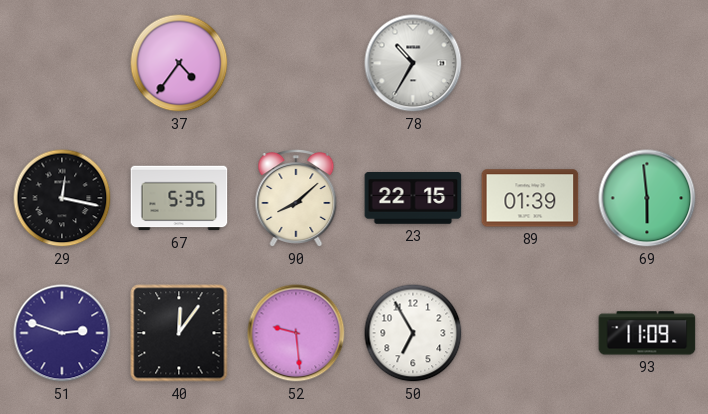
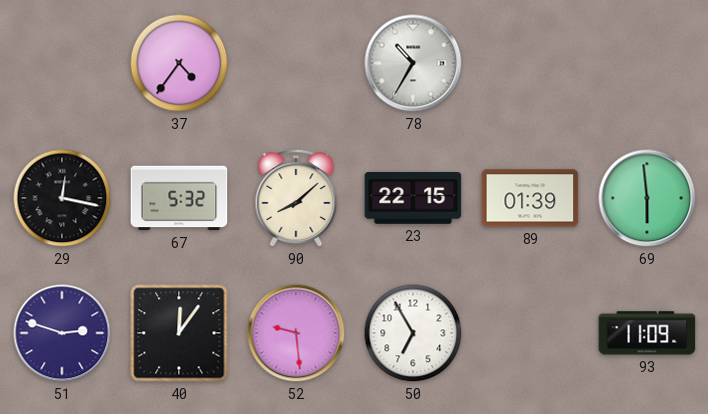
67: 5:35 -> 5:32 (179, 198)
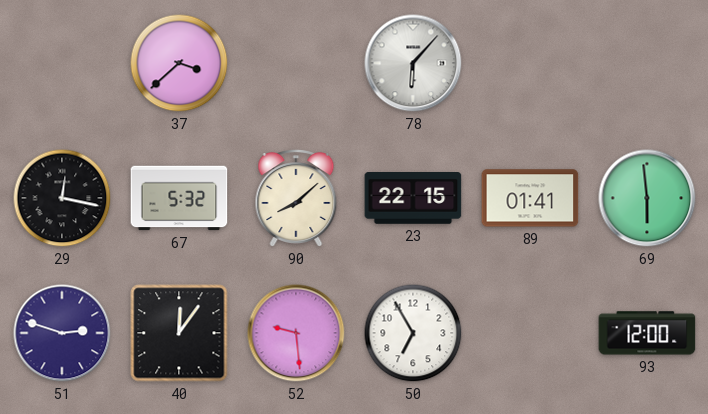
37: 4:36 -> 3:38 (179, 63)
78: 10:35 -> 6:07 (413, 63)
89: 01:39 -> 01:41 (530, 198)
93: 11:09 -> 12:00 (647, 333)
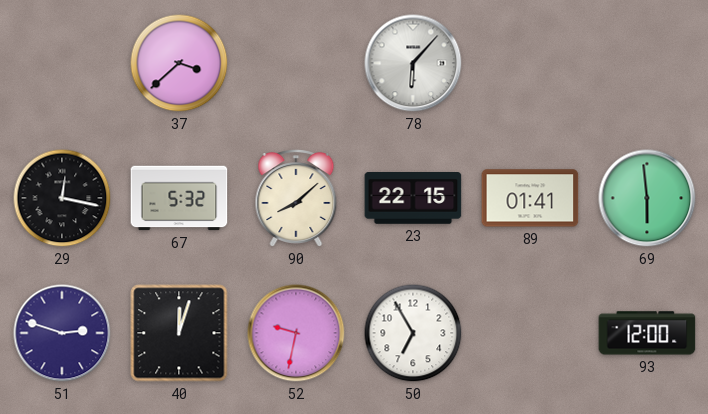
40: 12:06 -> 12:03 (179, 333)
52: 9:29 -> 9:32 (296, 333)
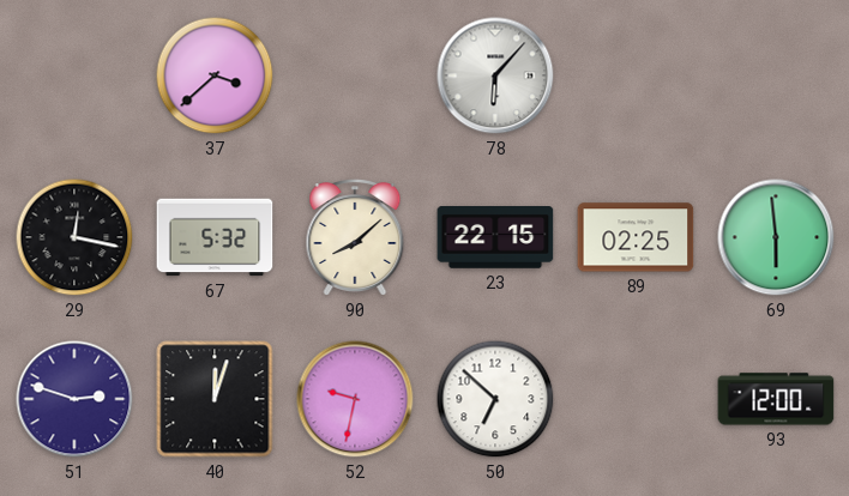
89: 01:41 -> 02:25 (636, 237)
50: 6:55 -> 6:52 (495, 399)
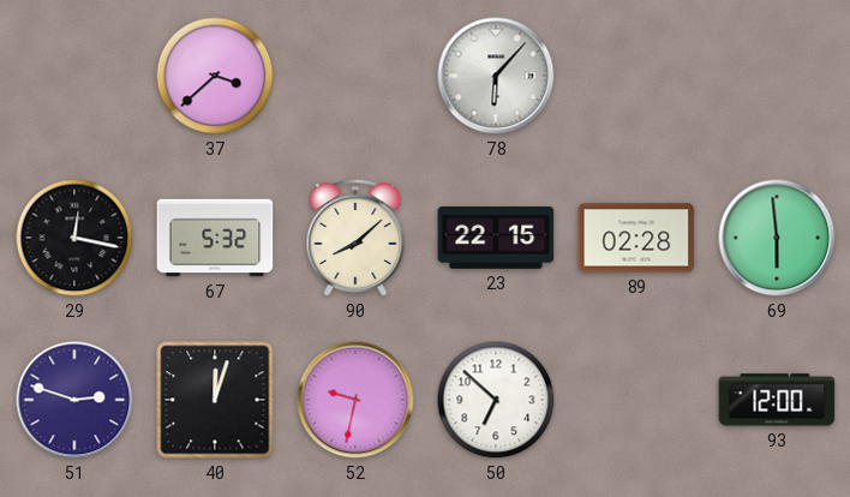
89: 02:25 -> 02:28 (636, 238)
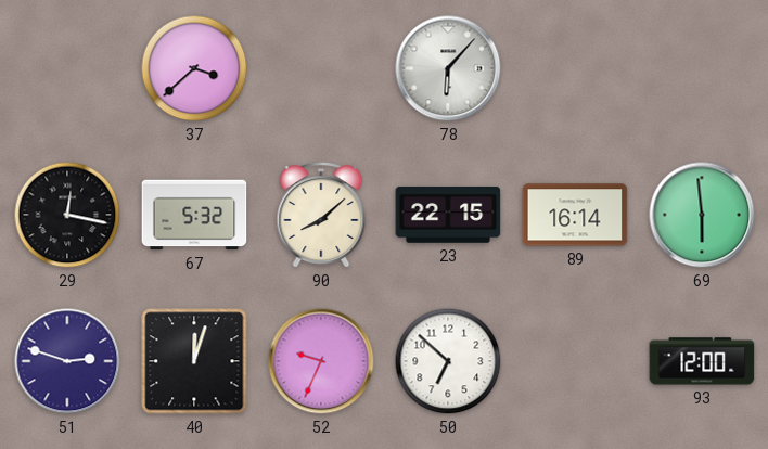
89: 02:28 -> 16:14 (575, 215)
52: 9:32 -> 9:34 (321, 361)
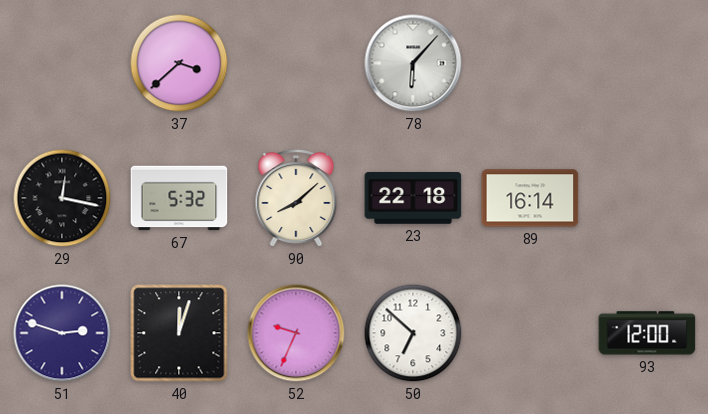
23: 22:15 -> 22:18 (413, 199)
69: 5:59 -> none (702, 215)
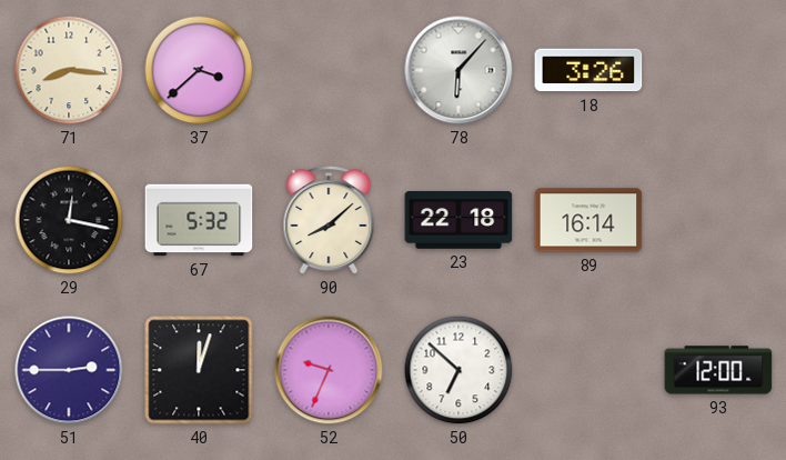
71: none -> 8:16 (69, 70)
18: none -> 3:26 (588, 70)
51: 2:48 -> 2:45 (69, 370)
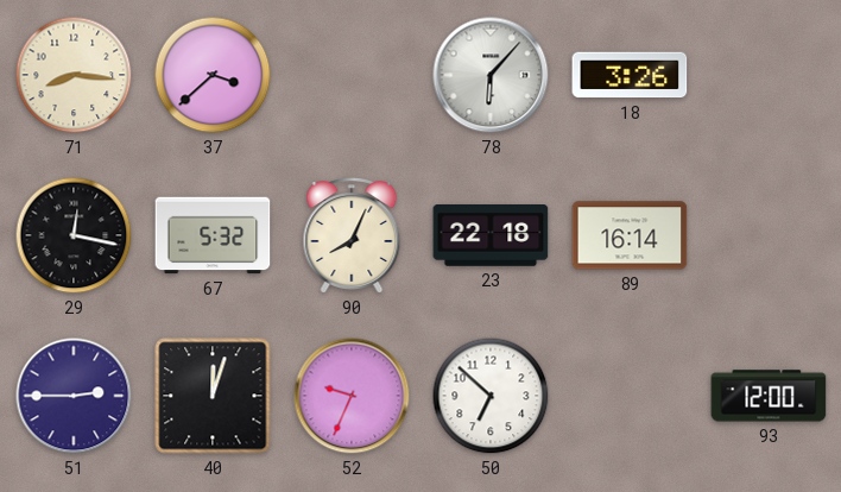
90: 8:08 -> 8:04 (352, 236)
